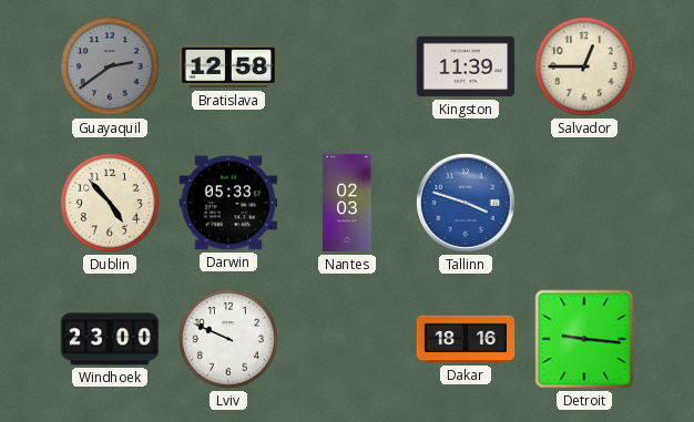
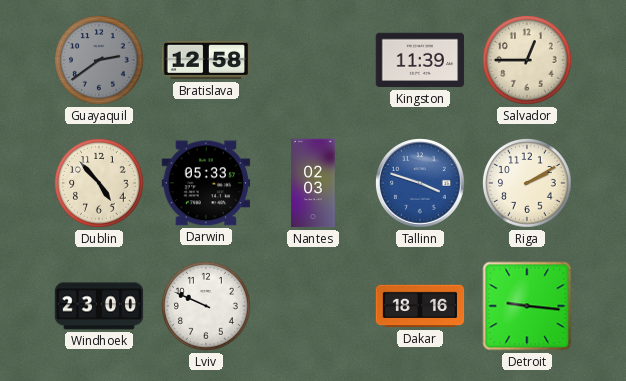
Riga: none -> 2:10 (527, 183)
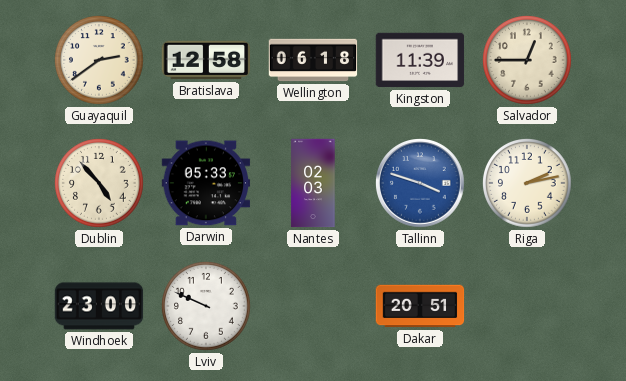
Guayaquil dial: grey -> cream (99, 60)
Wellington: none -> 06:18 (313, 60)
Riga: 2:10 -> 2:13 (527, 183)
Dakar: 18:16 -> 20:51 (420, 306)
Detroit: 9:16 -> none (527, 306)
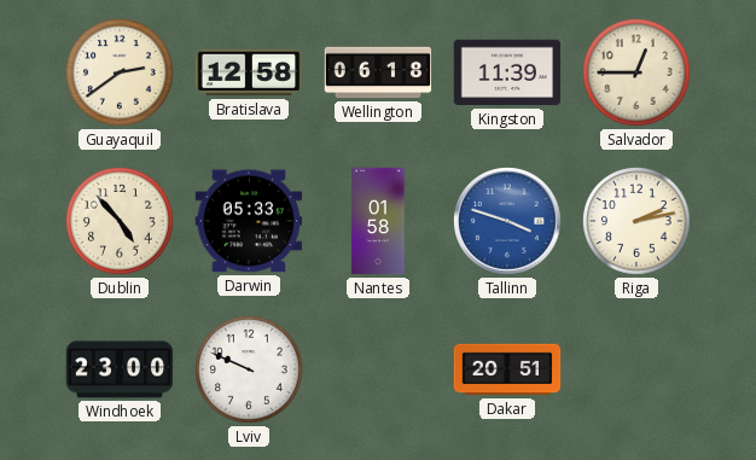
Nantes: 02:03 -> 01:58 (378, 221)
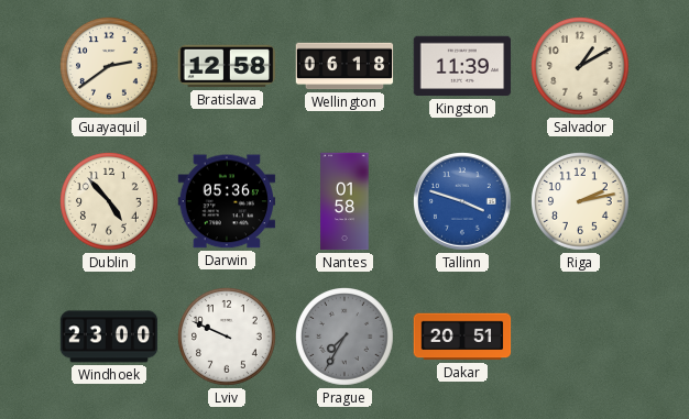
Salvador: 12:45 -> 1:10 (580, 66)
Darwin: 05:33 -> 05:36 (227, 201)
Prague: none -> 7:35 (344, 337)
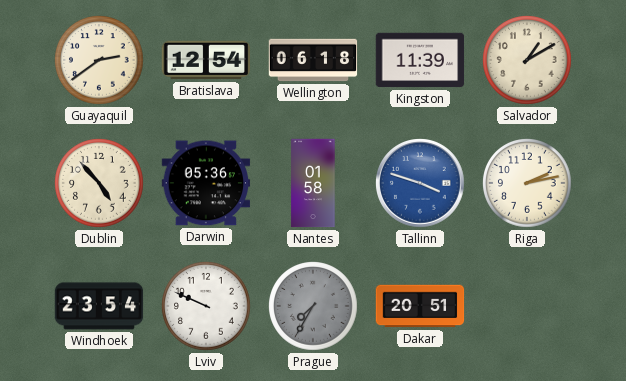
Bratislava: 12:58 -> 12:54 (206, 60)
Windhoek: 23:00 -> 23:54 (99, 306)
